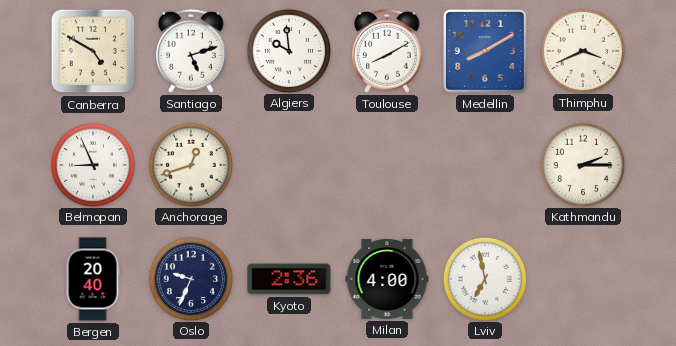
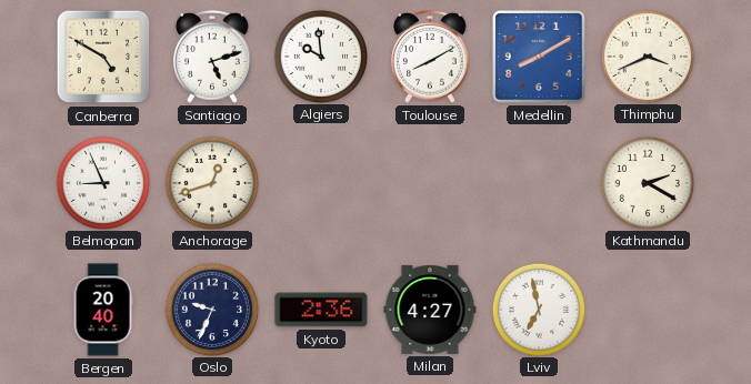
Kathmandu: 2:15 -> 2:20 (647, 182)
Milan: 4:00 -> 4:27 (430, 310)
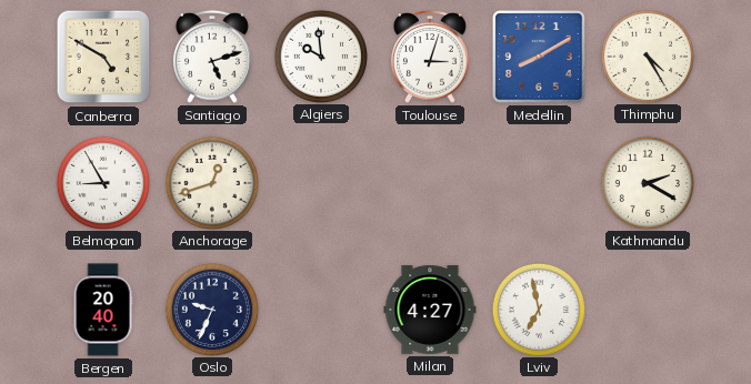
Toulouse: 8:10 -> 3:03 (431, 57)
Thimphu: 3:41 -> 4:25 (647, 55)
Belmopan: 8:56 -> 8:55 (102, 182)
Kyoto: 2:36 -> none (321, 310)
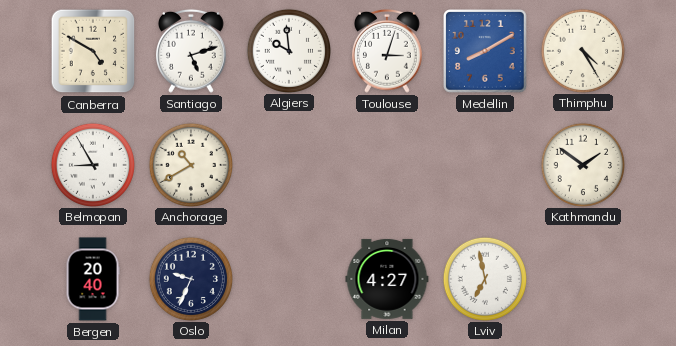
Anchorage: 12:42 -> 10:40 (190, 164)
Kathmandu: 2:20 -> 1:51 (582, 164)
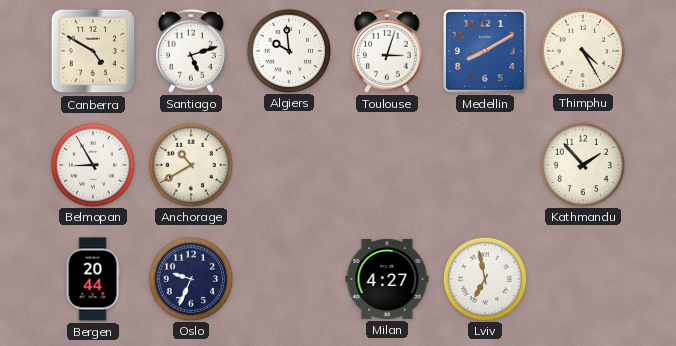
Kathmandu: 1:51 -> 1:53 (582, 164)
Bergen: 20:40 -> 20:44 (93, 279)
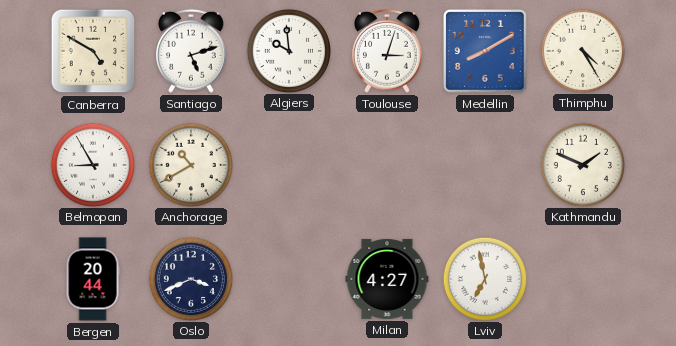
Kathmandu: 1:53 -> 1:49 (582, 164)
Oslo: 9:34 -> 3:41 (190, 278)
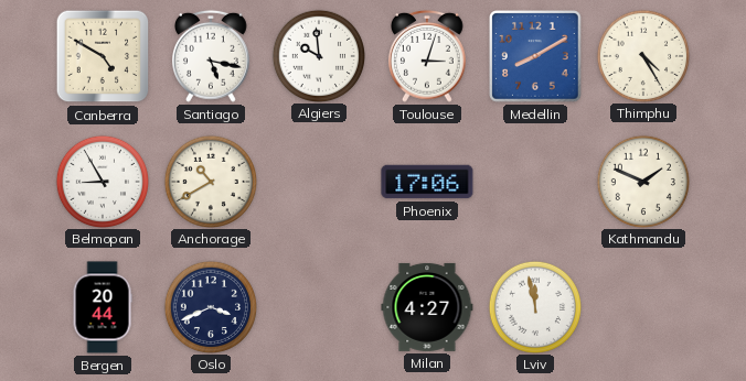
Santiago: 5:12 -> 5:17 (212, 56)
Phoenix: none -> 17:06 (427, 182)
Lviv: 6:58 -> 11:58 (534, 306)
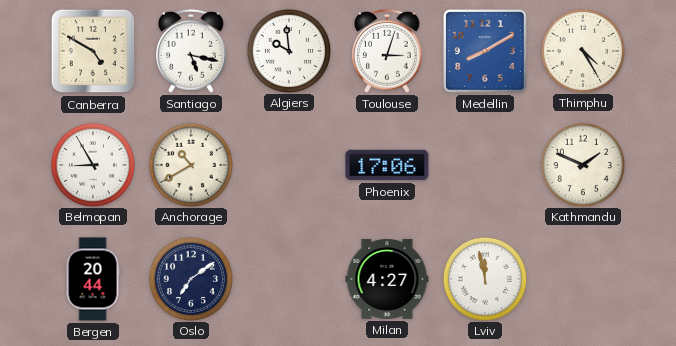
Oslo: 3:41 -> 7:09 (190, 278)
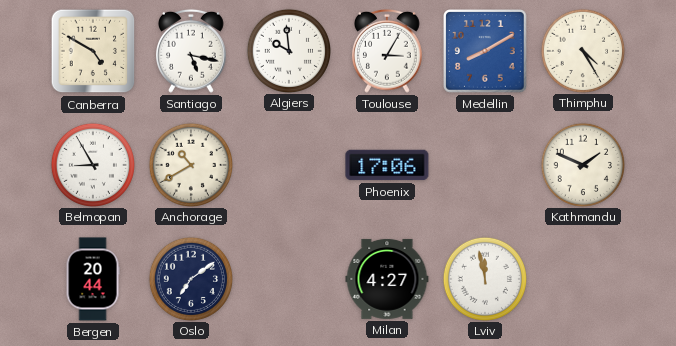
Toulouse: 3:03 -> 3:05 (388, 51)
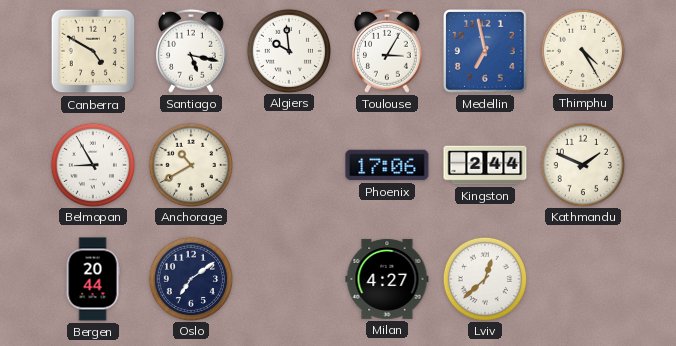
Medellin: 8:10 -> 6:58 (485, 51)
Kingston: none -> 2:44 (485, 165)
Lviv: 11:58 -> 12:38 (484, 278)
